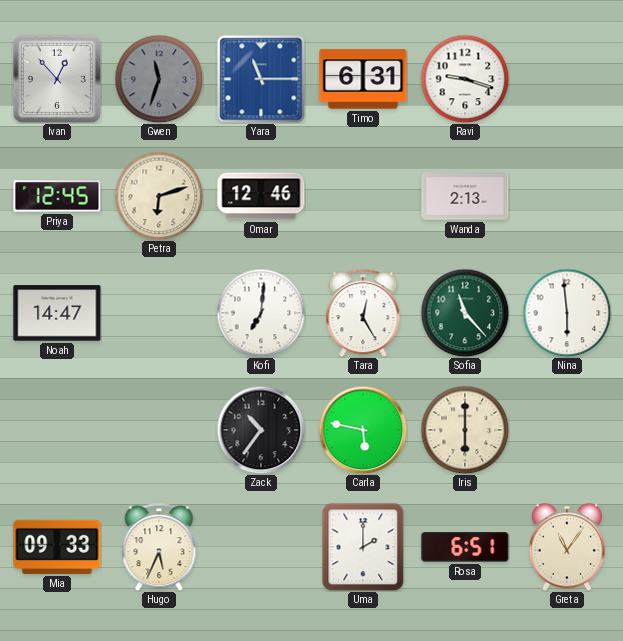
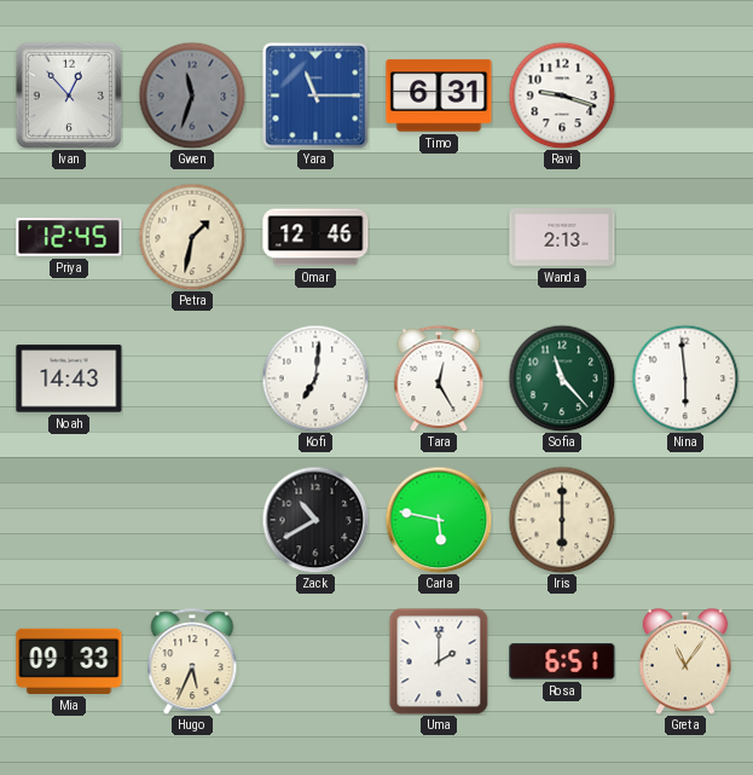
Petra: 6:12 -> 1:32 (192, 237)
Noah: 14:47 -> 14:43 (69, 378)
Zack: 10:36 -> 10:40 (315, 520)
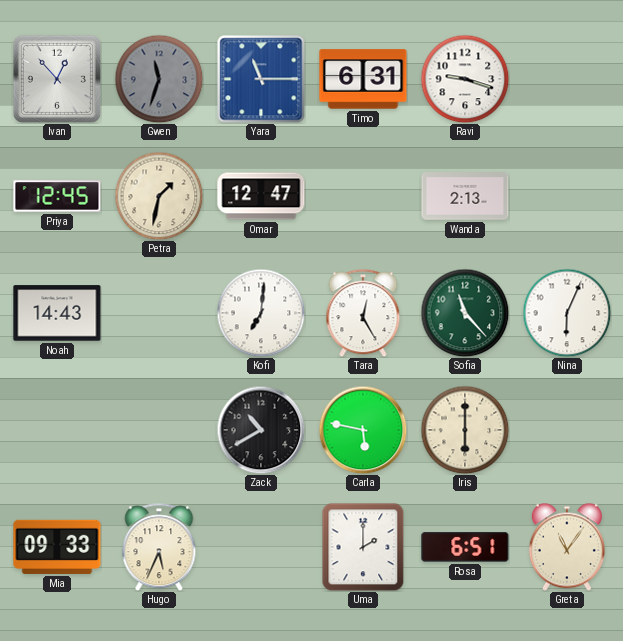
Omar: 12:46 -> 12:47 (261, 196)
Nina: 5:59 -> 6:04 (567, 313)
